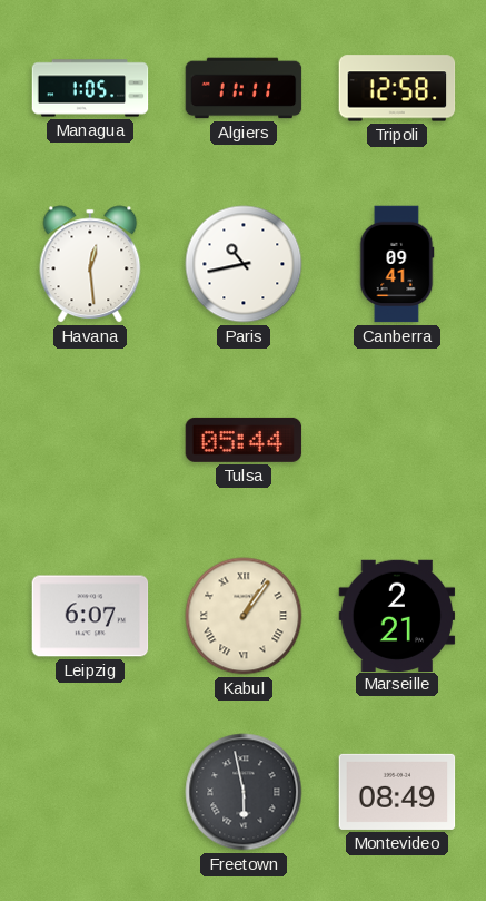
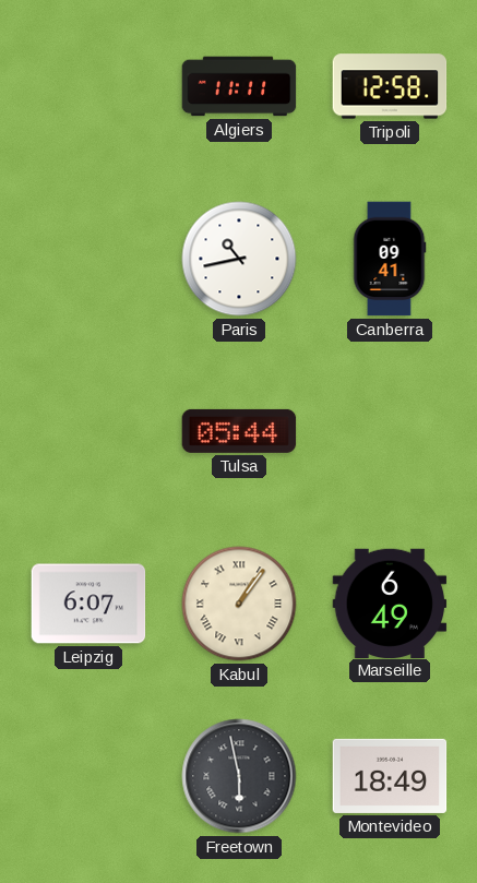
Managua: 1:05 -> none (90, 88)
Havana: 12:29 -> none (90, 264)
Marseille: 2:21 -> 6:49 (390, 602)
Montevideo: 08:49 -> 18:49 (390, 776)
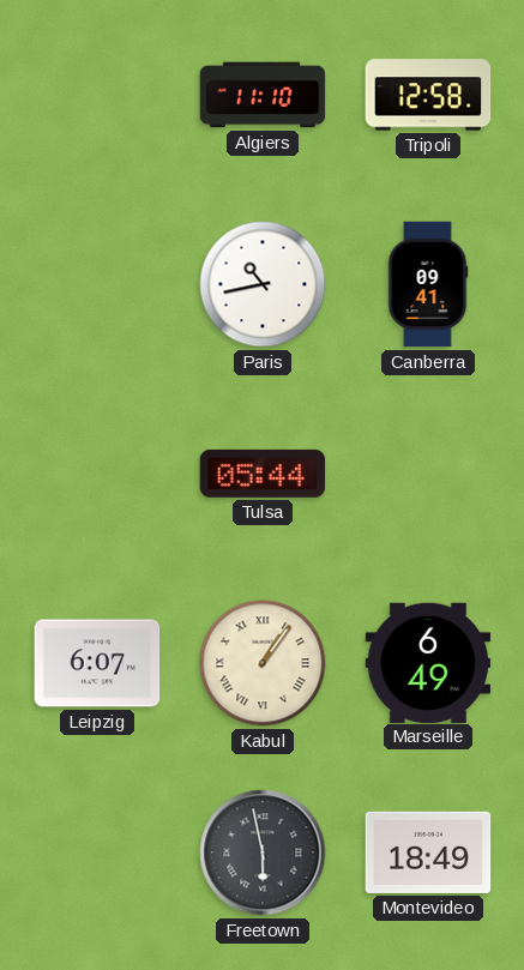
Algiers: 11:11 -> 11:10 (263, 95)
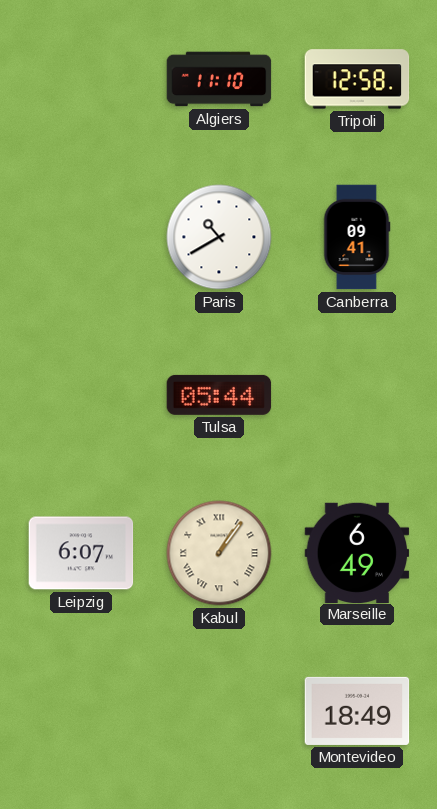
Paris: 10:43 -> 10:40 (219, 237)
Freetown: 5:58 -> none (263, 852)
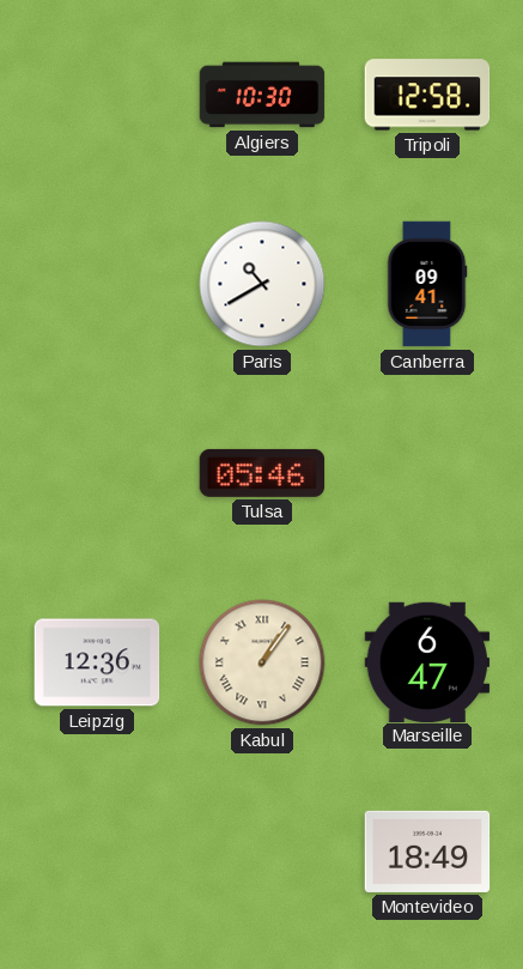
Algiers: 11:10 -> 10:30 (262, 95)
Tulsa: 05:44 -> 05:46 (262, 473)
Leipzig: 6:07 -> 12:36 (97, 662)
Marseille: 6:49 -> 6:47 (427, 661)
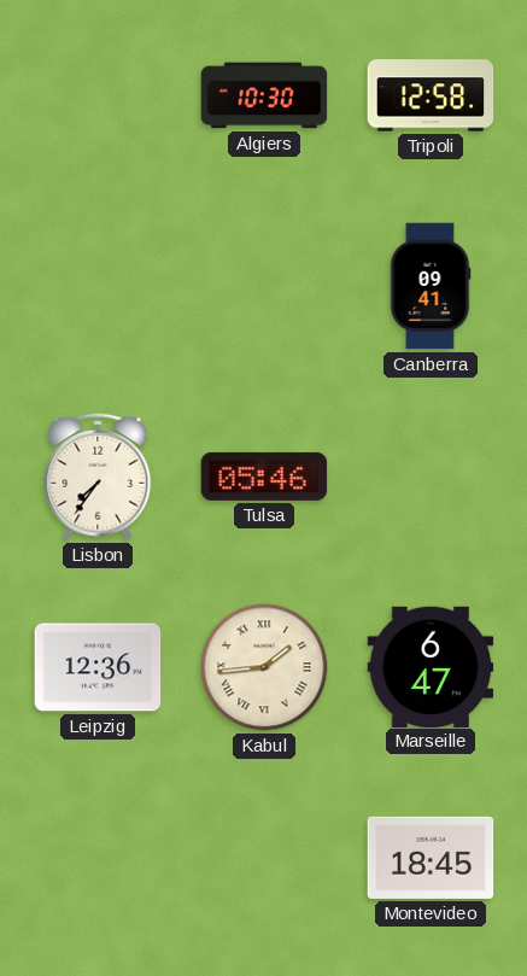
Paris: 10:40 -> none (262, 284)
Lisbon: none -> 7:36 (98, 477)
Kabul: 1:06 -> 1:44 (264, 667)
Montevideo: 18:49 -> 18:45 (431, 858)
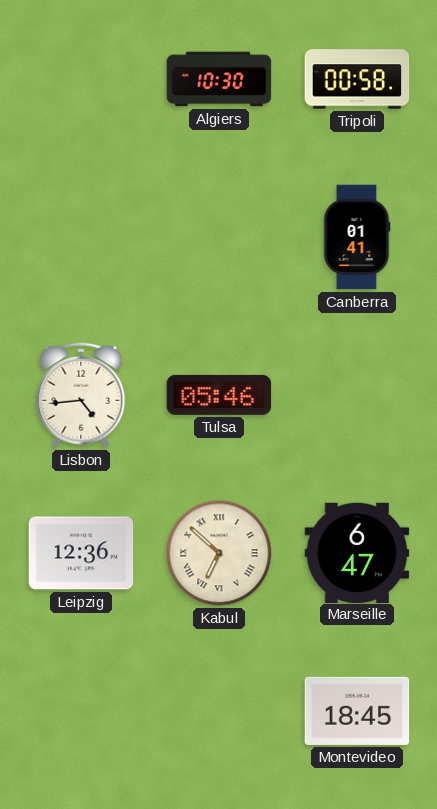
Tripoli: 12:58 -> 00:58 (357, 79)
Canberra: 09:41 -> 01:41 (357, 237)
Lisbon: 7:36 -> 4:44 (81, 395)
Kabul: 1:44 -> 6:52 (219, 553)
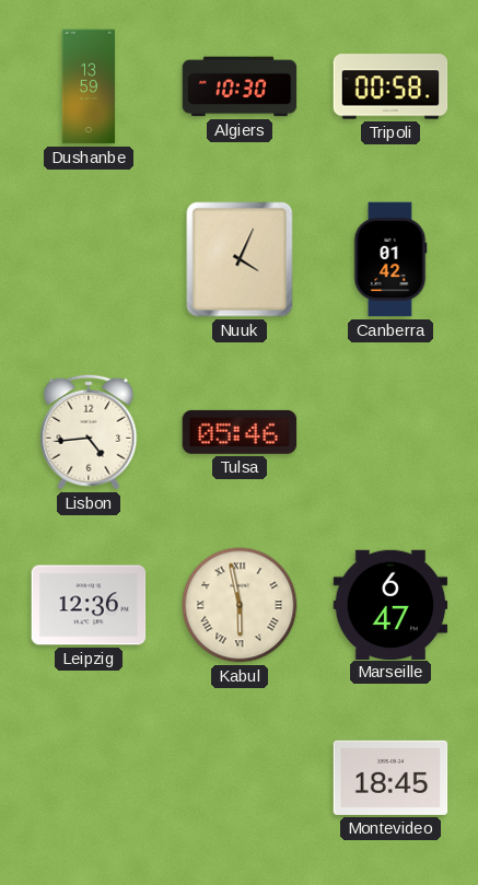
Dushanbe: none -> 13:59 (89, 86)
Nuuk: none -> 4:04 (240, 259)
Canberra: 01:41 -> 01:42 (390, 259)
Kabul: 6:52 -> 5:58 (240, 605)
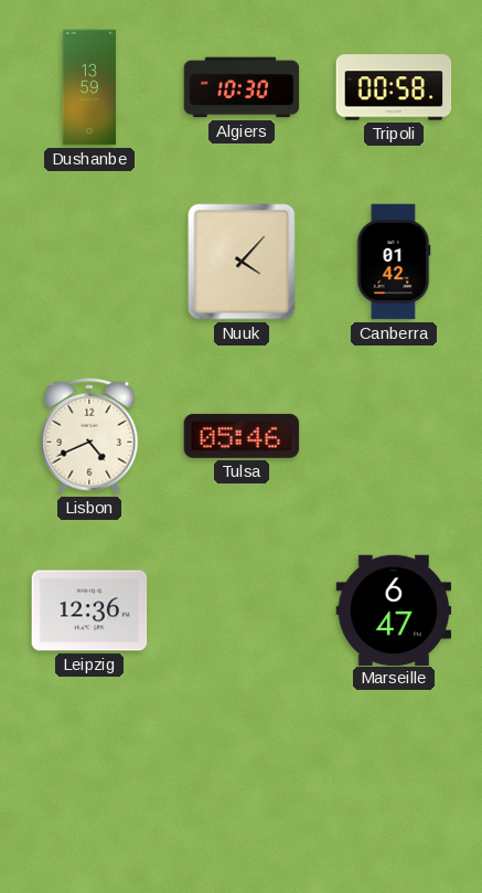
Nuuk: 4:04 -> 4:07 (242, 262)
Lisbon: 4:44 -> 4:41 (89, 436)
Kabul: 5:58 -> none (240, 605)
Montevideo: 18:45 -> none (390, 778)
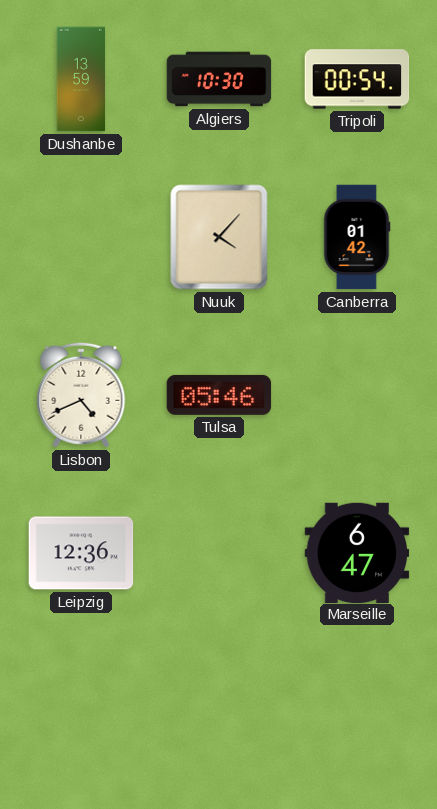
Tripoli: 00:58 -> 00:54 (357, 79)
